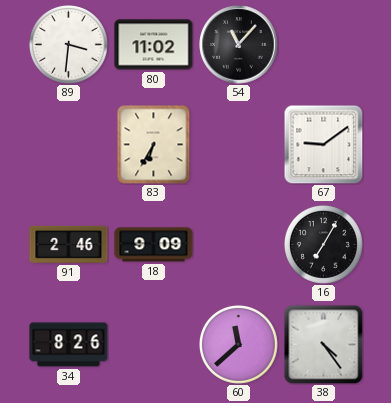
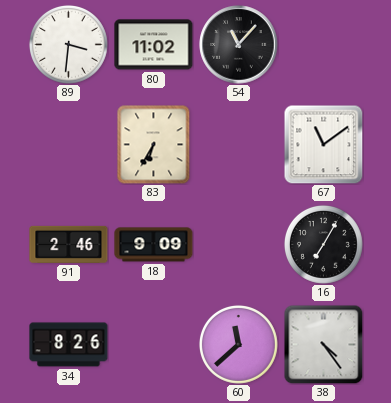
67: 9:09 -> 11:09 (323, 144)
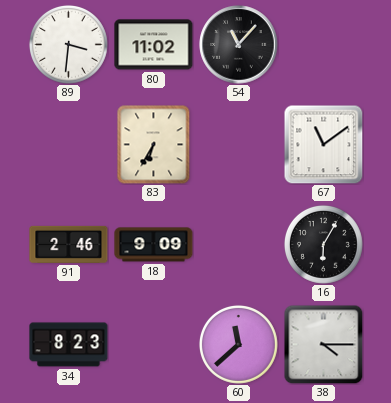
16: 7:05 -> 6:05 (323, 244)
34: 8:26 -> 8:23 (69, 345)
38: 4:24 -> 4:15 (323, 344)
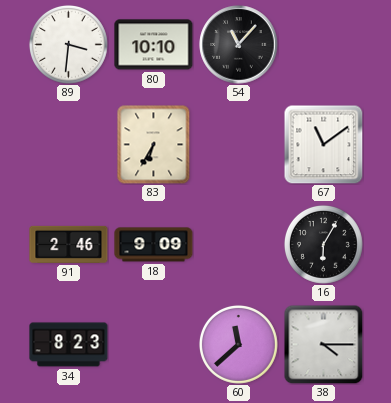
80: 11:02 -> 10:10 (154, 45)
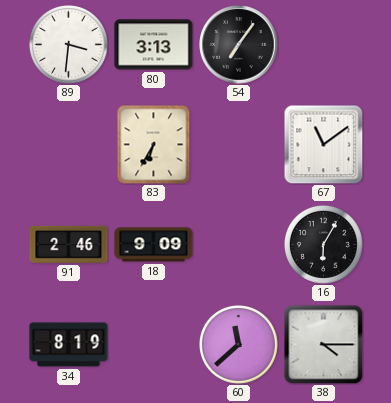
80: 10:10 -> 3:13 (154, 45)
54: 11:07 -> 7:06 (239, 45)
34: 8:23 -> 8:19 (69, 345)
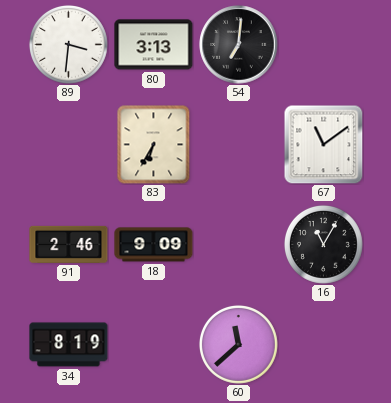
54: 7:06 -> 7:01 (239, 45)
16: 6:05 -> 11:05 (323, 244)
38: 4:15 -> none (323, 344)
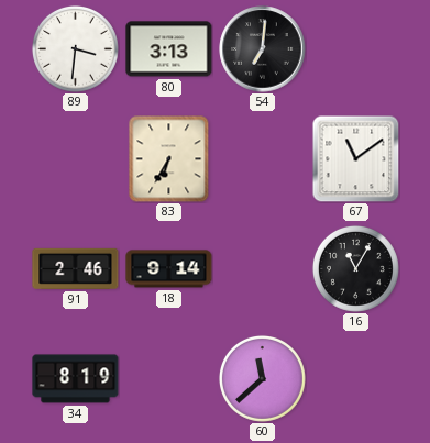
18: 9:09 -> 9:14 (169, 269)
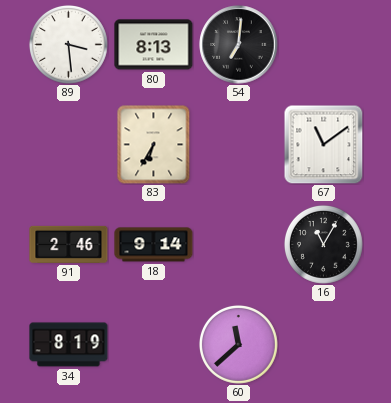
89: 3:31 -> 3:29 (68, 44)
80: 3:13 -> 8:13 (154, 45)
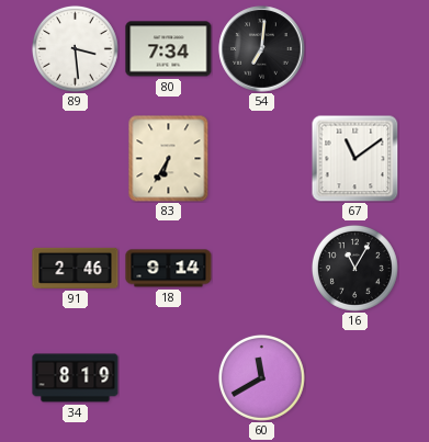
80: 8:13 -> 7:34 (169, 49)
60: 11:38 -> 11:40 (261, 377)
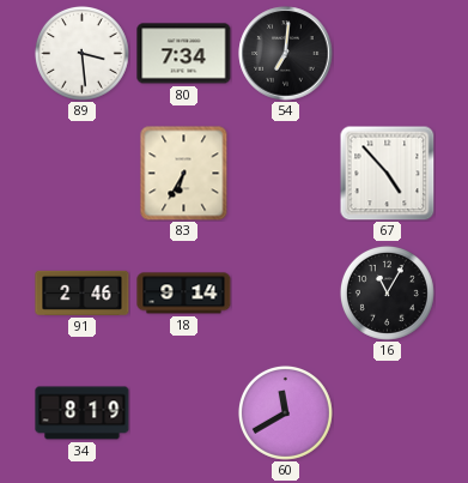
67: 11:09 -> 4:53 (387, 173)
